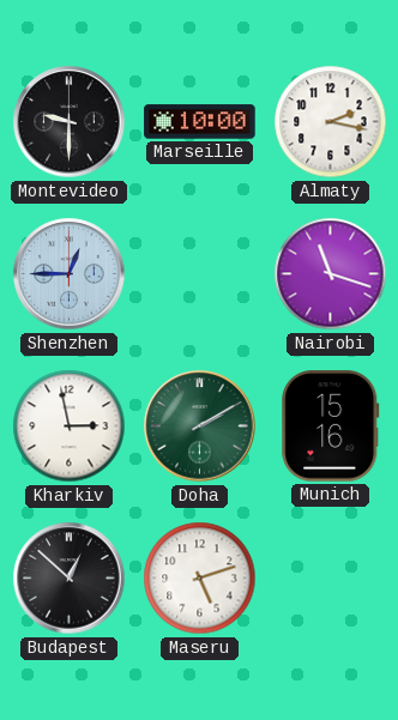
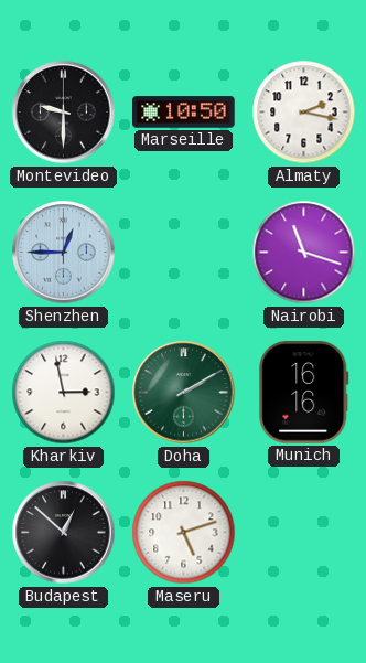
Marseille: 10:00 -> 10:50 (184, 113)
Munich: 15:16 -> 16:16 (304, 393)
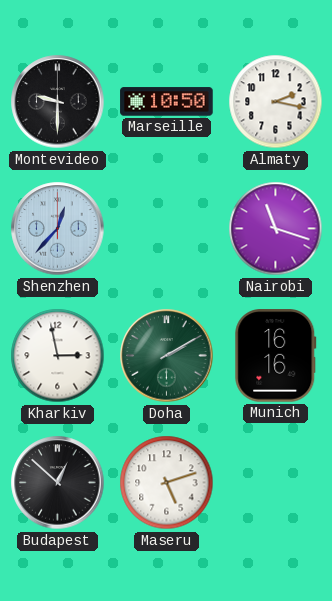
Shenzhen: 12:45 -> 12:37 (58, 229)
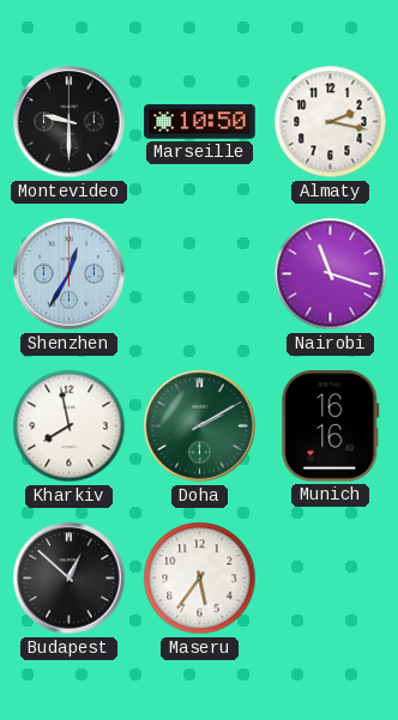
Shenzhen: 12:37 -> 12:35 (70, 274)
Kharkiv: 2:58 -> 7:58 (70, 426)
Maseru: 5:12 -> 5:36 (200, 579)
